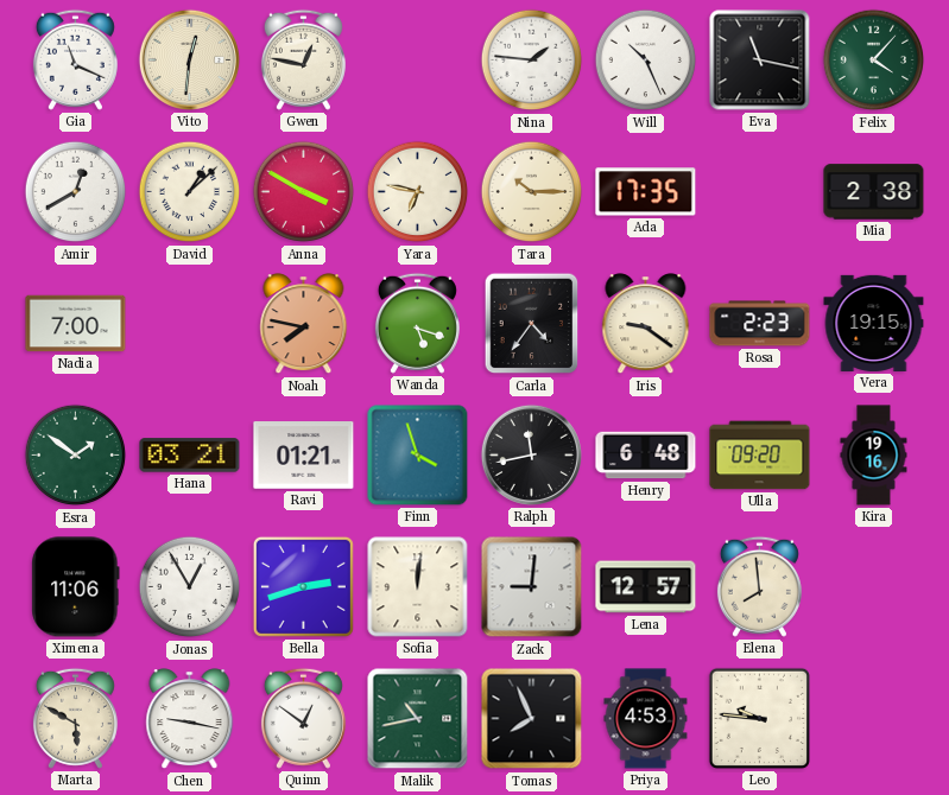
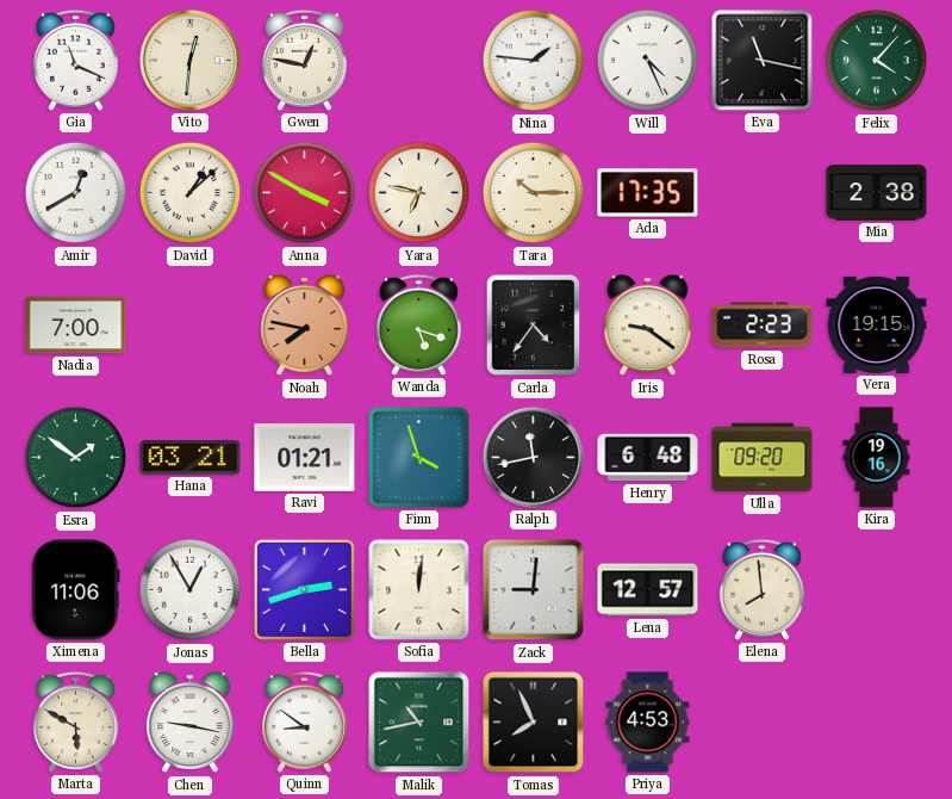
Will: 10:26 -> 4:26 (648, 61)
Quinn: 12:51 -> 8:51 (304, 721)
Leo: 9:46 -> none (759, 718)
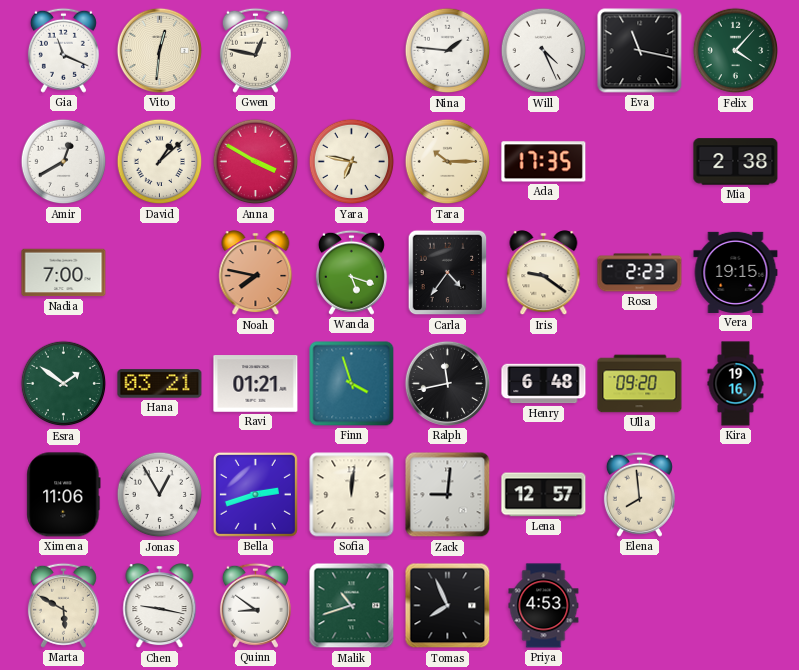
Malik: 10:43 -> 10:42 (352, 606)
